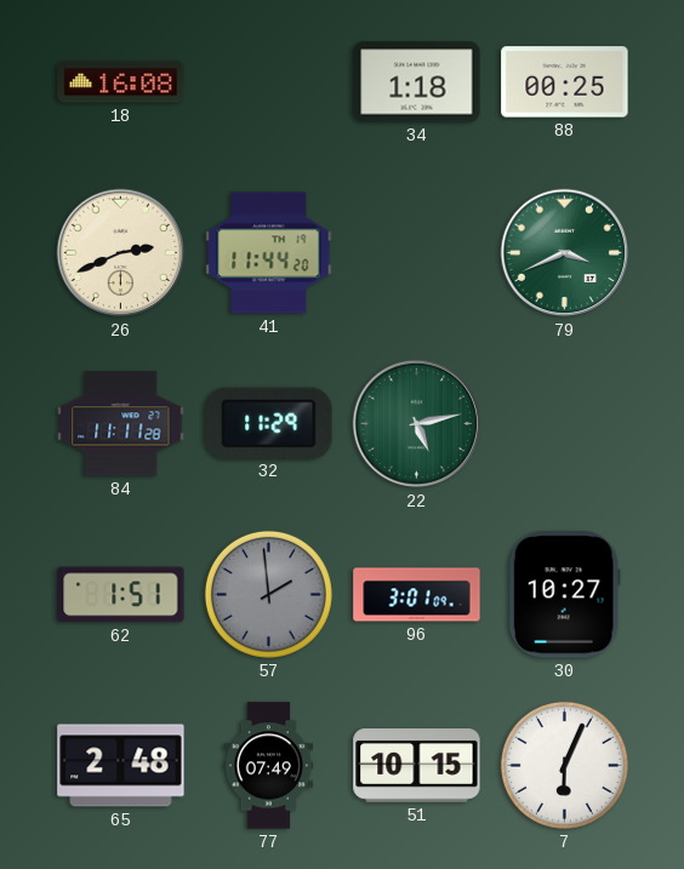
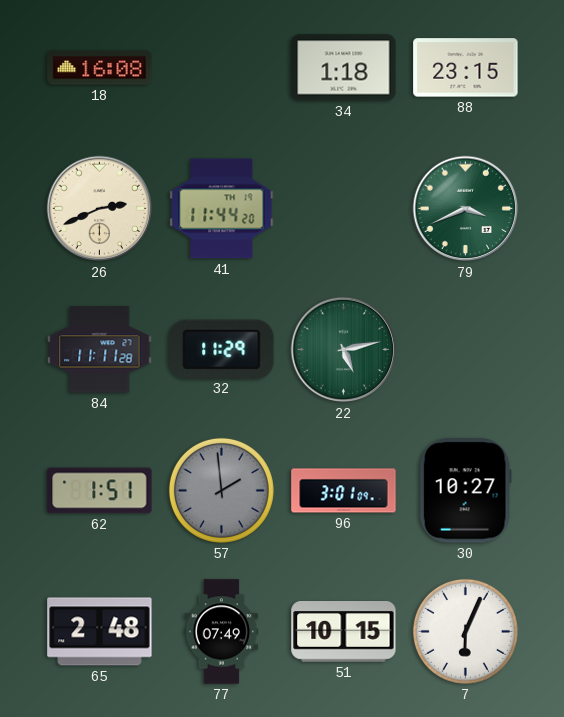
88: 00:25 -> 23:15 (466, 68)
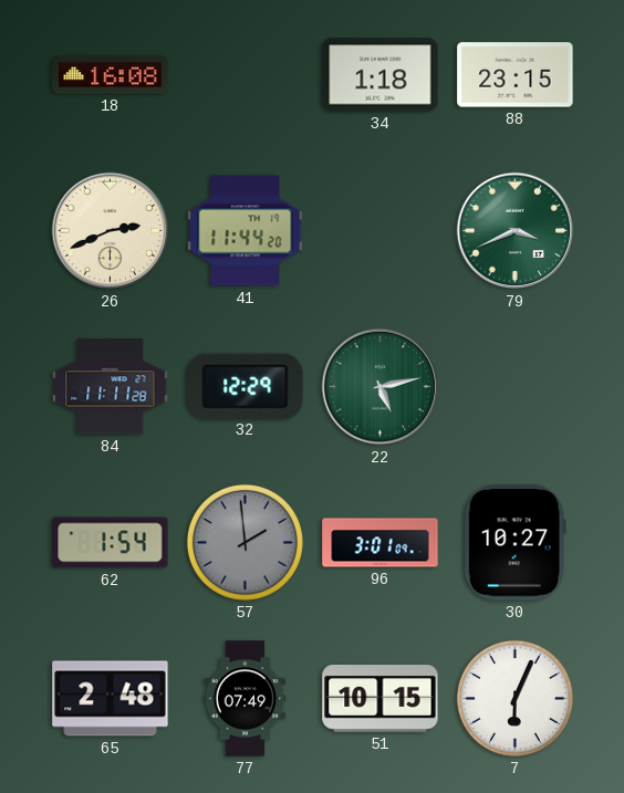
32: 11:29 -> 12:29 (246, 386)
62: 1:51 -> 1:54 (111, 543)
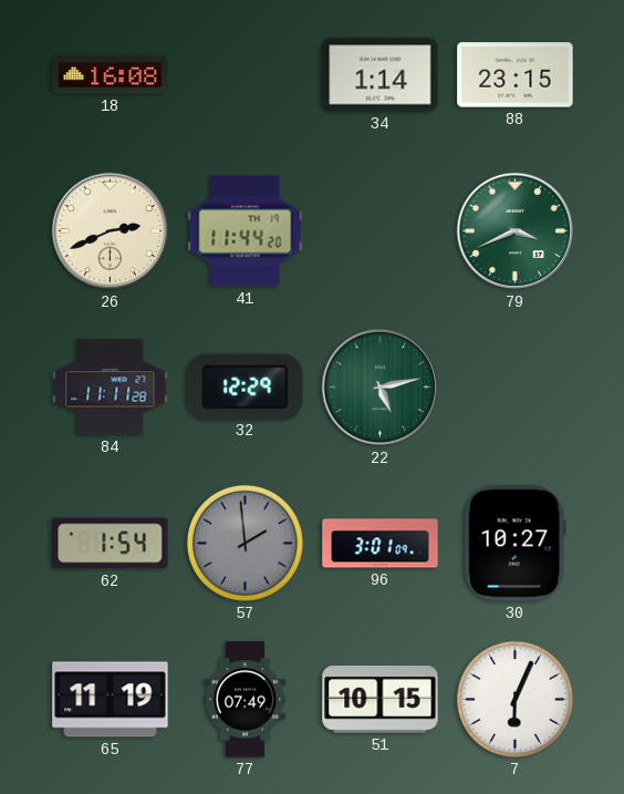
34: 1:18 -> 1:14 (381, 75)
65: 2:48 -> 11:19 (111, 700)
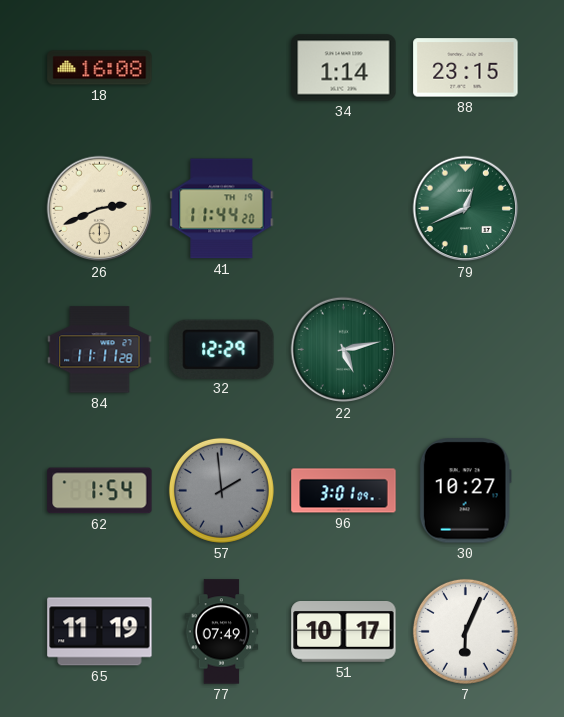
79: 3:41 -> 12:41 (466, 209)
51: 10:15 -> 10:17 (344, 632)
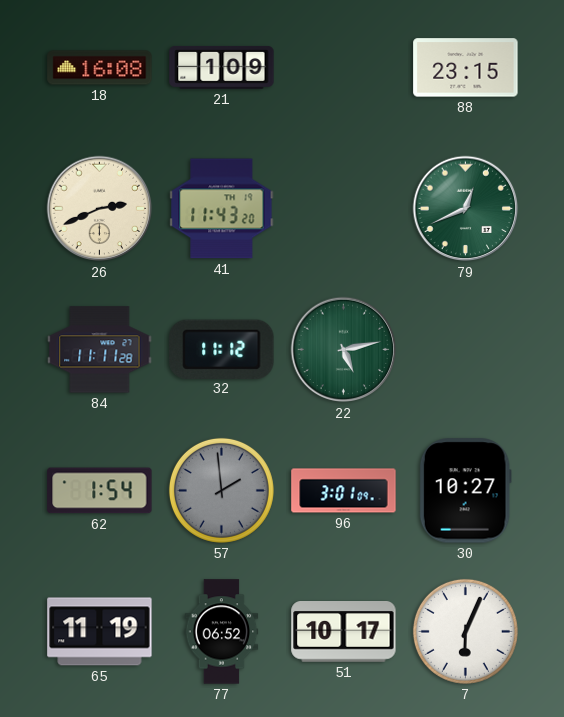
21: none -> 1:09 (222, 68)
34: 1:14 -> none (344, 68)
41: 11:44 -> 11:43 (222, 209)
32: 12:29 -> 11:12 (222, 349)
77: 07:49 -> 06:52 (222, 632)
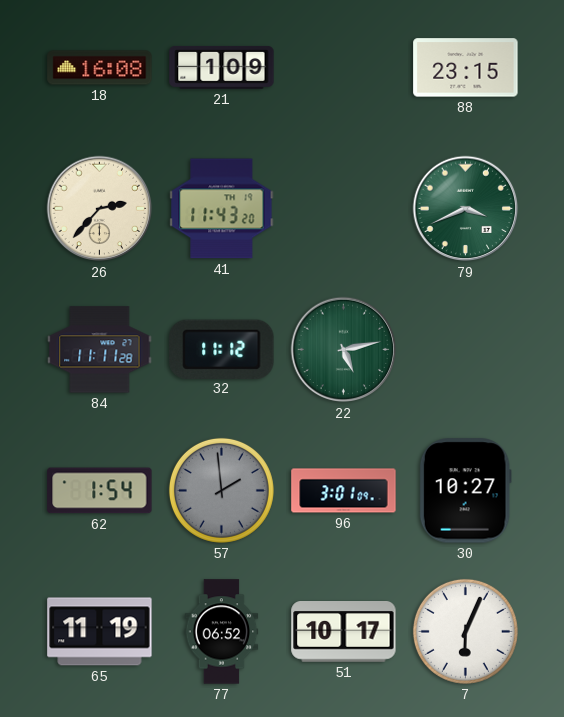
26: 2:41 -> 2:37 (100, 209)
79: 12:41 -> 3:41 (466, 209)
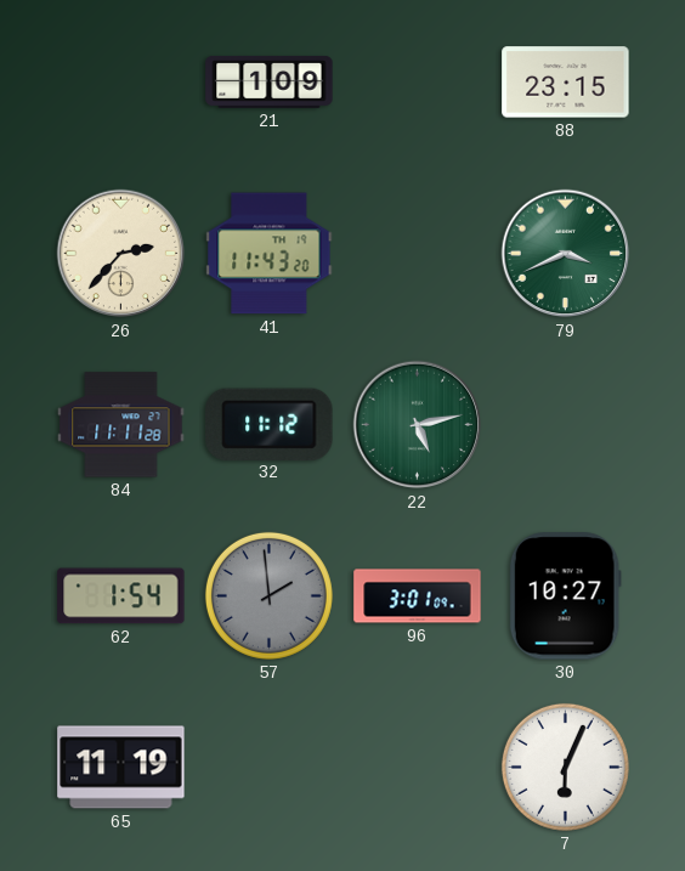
18: 16:08 -> none (100, 68)
77: 06:52 -> none (222, 632)
51: 10:17 -> none (344, 632)
